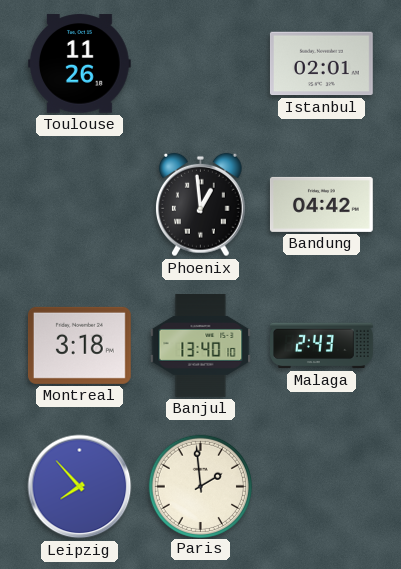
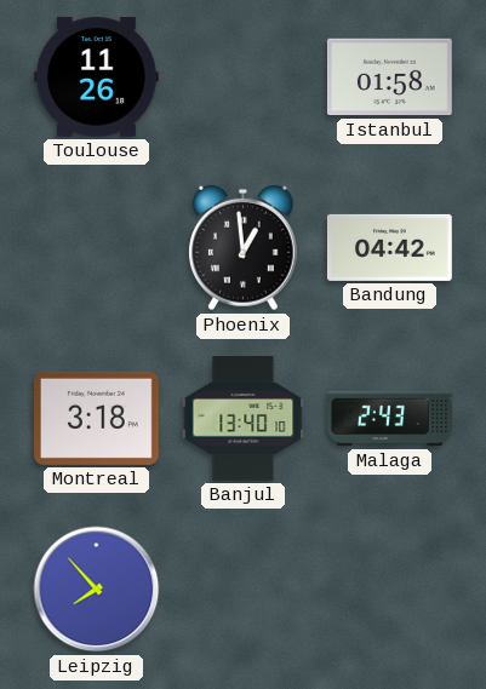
Istanbul: 02:01 -> 01:58 (389, 77)
Paris: 1:59 -> none (200, 486)
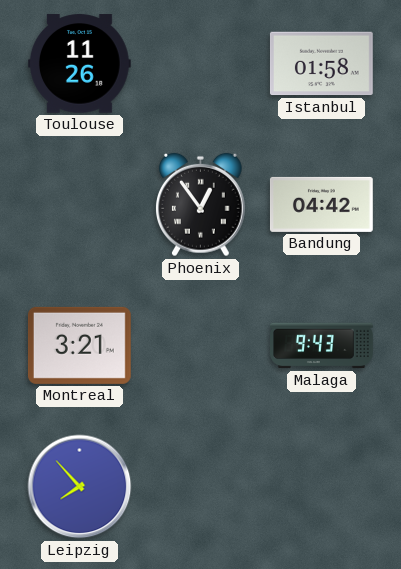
Phoenix: 12:59 -> 12:54 (201, 205)
Montreal: 3:18 -> 3:21 (79, 345)
Banjul: 13:40 -> none (244, 419)
Malaga: 2:43 -> 9:43 (322, 346)
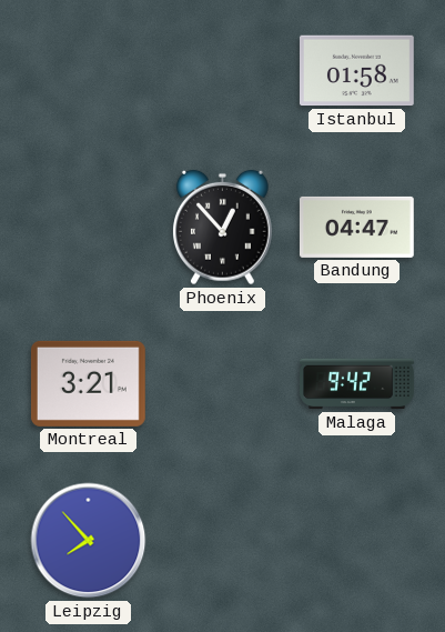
Toulouse: 11:26 -> none (79, 64)
Phoenix: 12:54 -> 12:53 (223, 228)
Bandung: 04:42 -> 04:47 (356, 227)
Malaga: 9:43 -> 9:42 (357, 384)
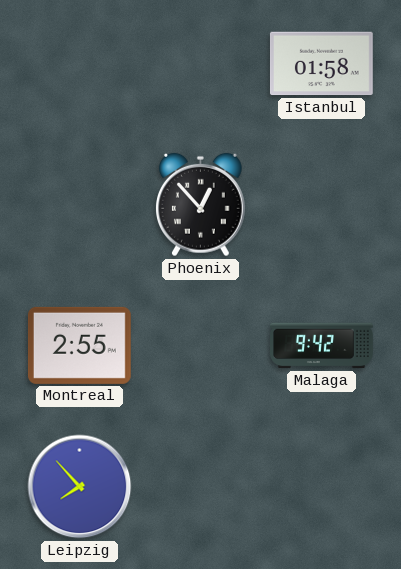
Bandung: 04:47 -> none (356, 227)
Montreal: 3:21 -> 2:55 (79, 345)
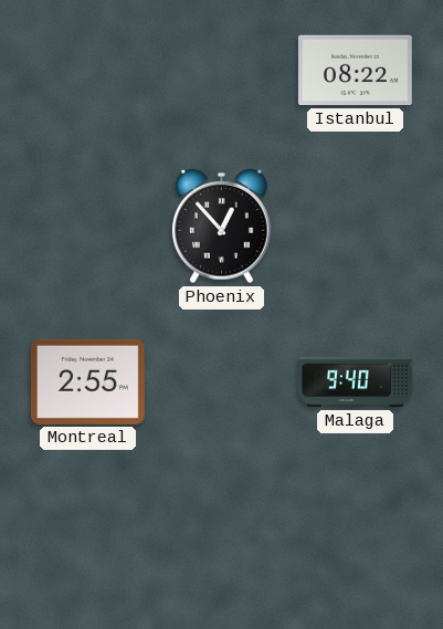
Istanbul: 01:58 -> 08:22 (355, 71)
Malaga: 9:42 -> 9:40 (356, 382)
Leipzig: 7:53 -> none (80, 487)
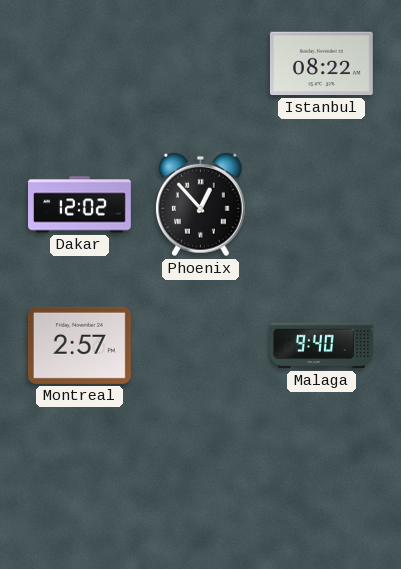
Dakar: none -> 12:02 (80, 205)
Montreal: 2:55 -> 2:57 (79, 345)
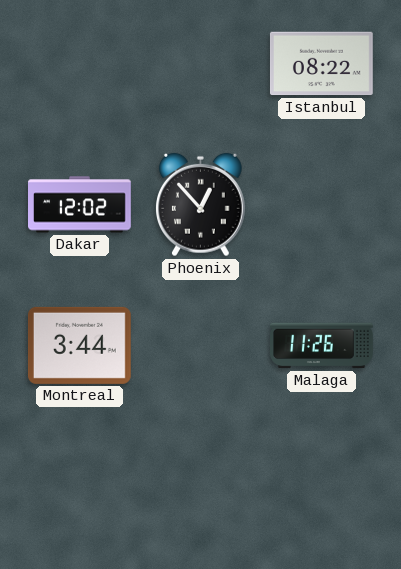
Montreal: 2:57 -> 3:44 (79, 345)
Malaga: 9:40 -> 11:26 (322, 346)
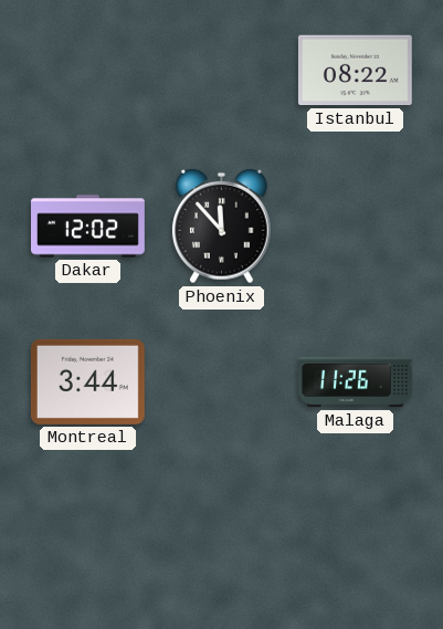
Phoenix: 12:53 -> 11:53 (222, 227)
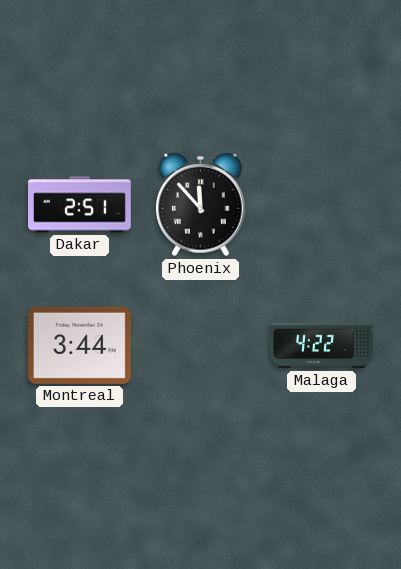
Istanbul: 08:22 -> none (355, 71)
Dakar: 12:02 -> 2:51 (80, 205)
Malaga: 11:26 -> 4:22 (322, 346)
